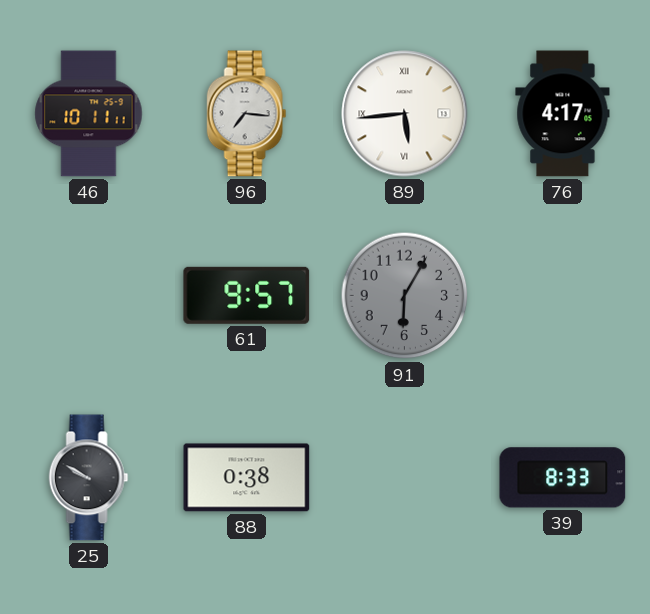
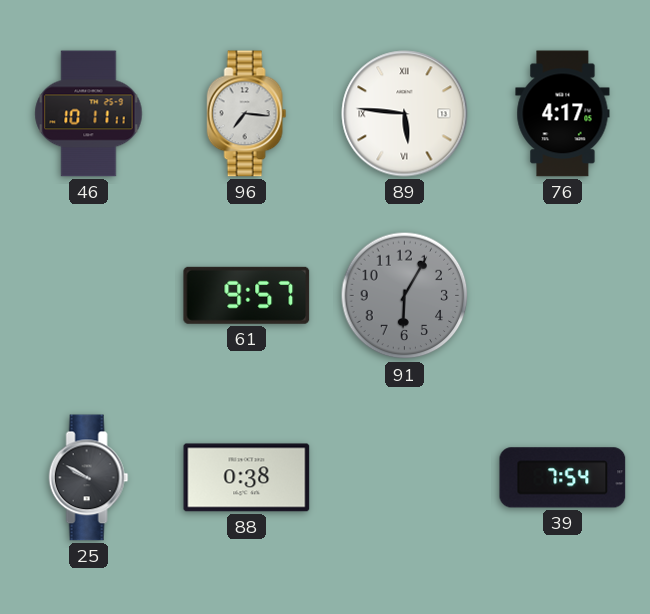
89: 5:44 -> 5:46 (405, 114)
39: 8:33 -> 7:54 (563, 478)
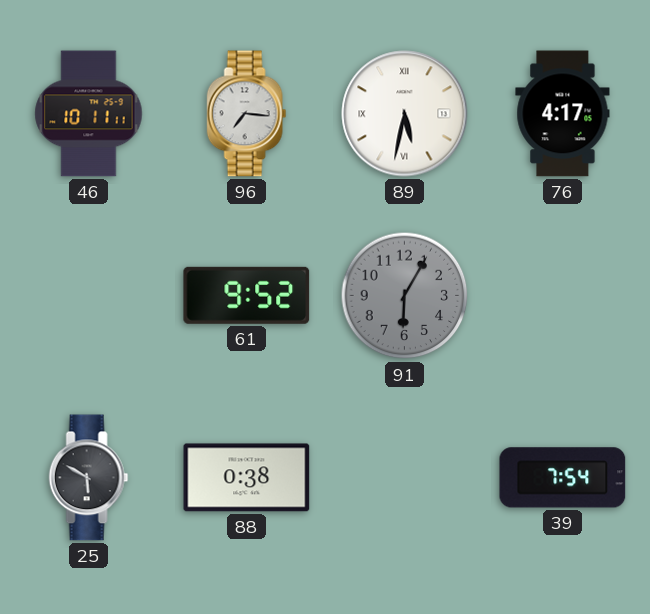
89: 5:46 -> 5:32 (405, 114)
61: 9:57 -> 9:52 (247, 295)
25: 9:50 -> 5:50 (89, 478)
